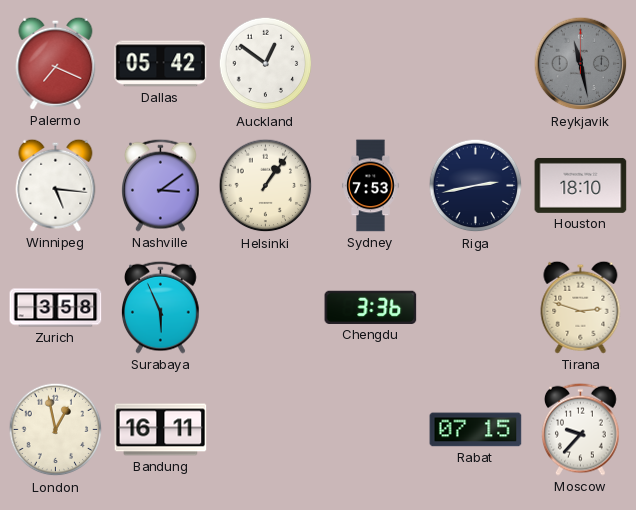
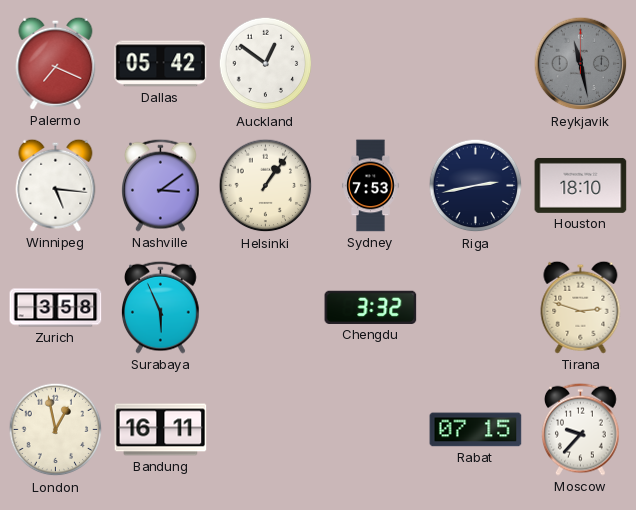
Chengdu: 3:36 -> 3:32 (371, 307)
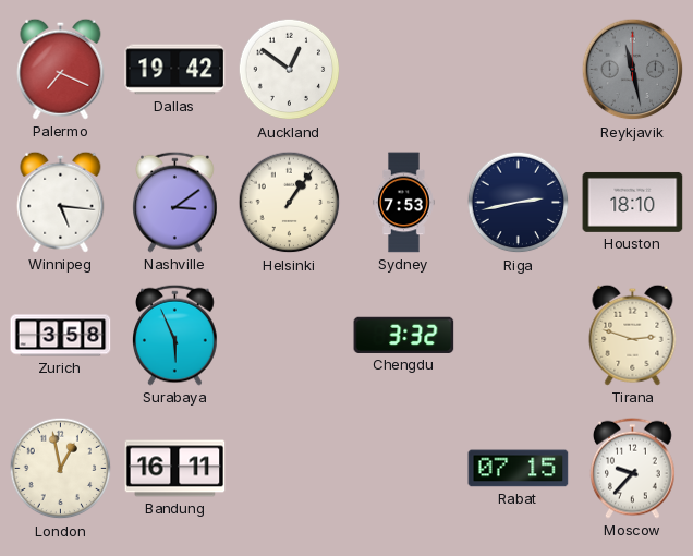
Dallas: 05:42 -> 19:42 (175, 70)
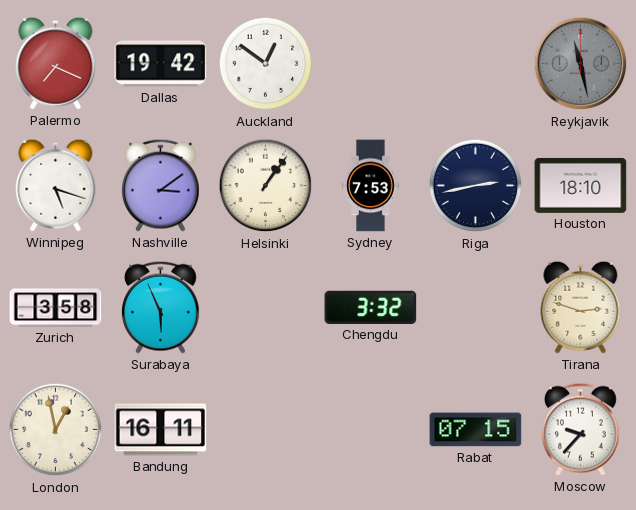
Winnipeg: 5:16 -> 5:18 (56, 185)
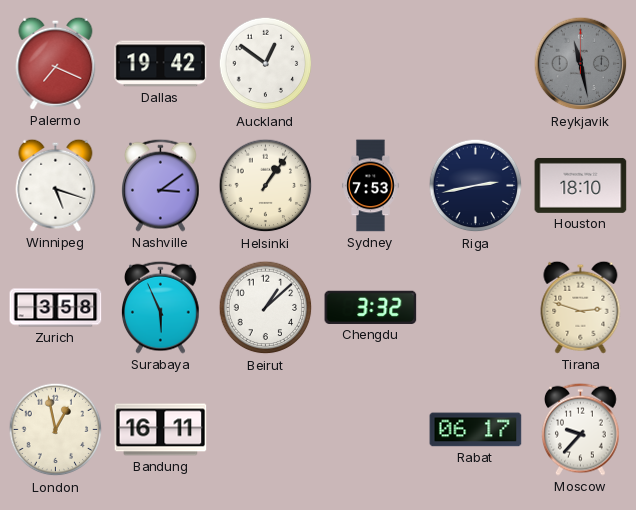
Beirut: none -> 1:08 (266, 308)
Rabat: 07:15 -> 06:17 (476, 430)
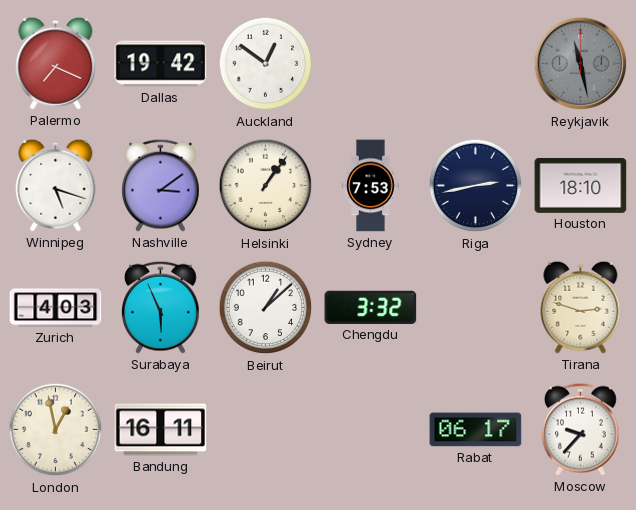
Zurich: 3:58 -> 4:03 (56, 308)
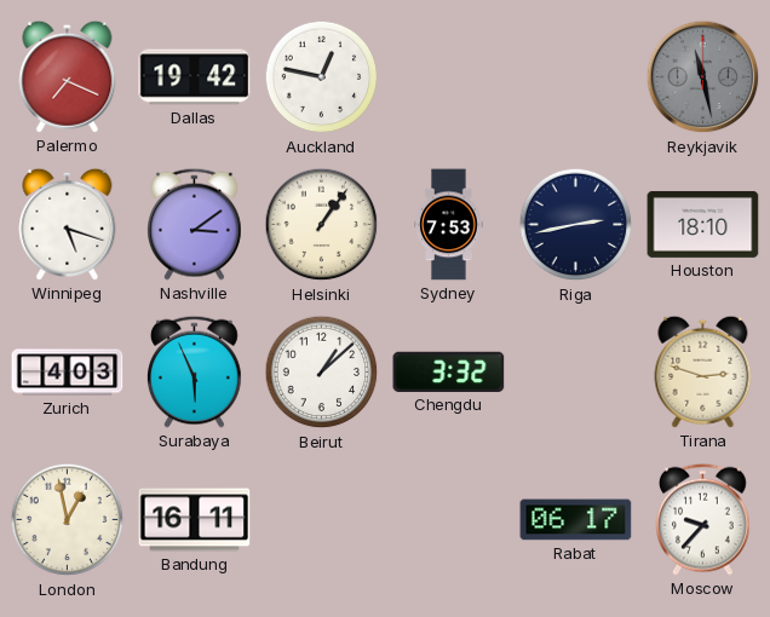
Auckland: 12:51 -> 12:47 (322, 77)
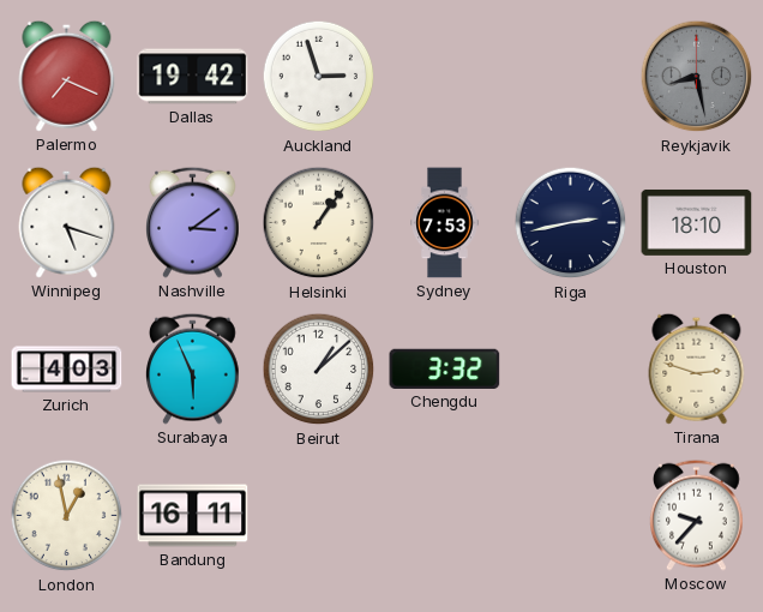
Auckland: 12:47 -> 2:57 (319, 77)
Reykjavik: 11:28 -> 8:28 (697, 77)
Rabat: 06:17 -> none (576, 520)
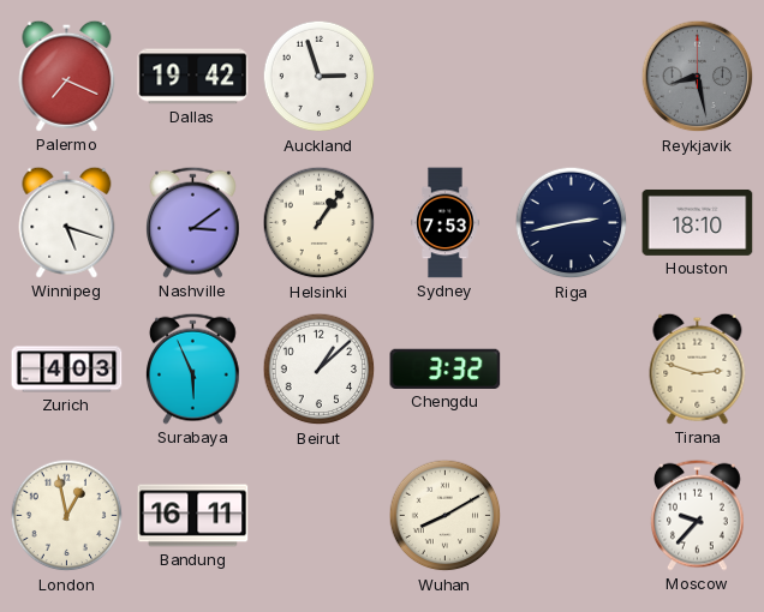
Wuhan: none -> 8:10 (446, 516)
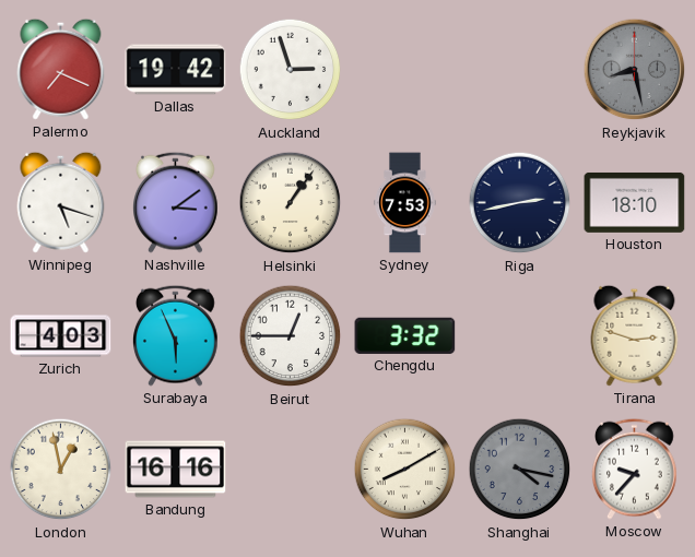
Beirut: 1:08 -> 12:45 (291, 336)
Bandung: 16:11 -> 16:16 (176, 470)
Shanghai: none -> 4:17 (520, 470)
